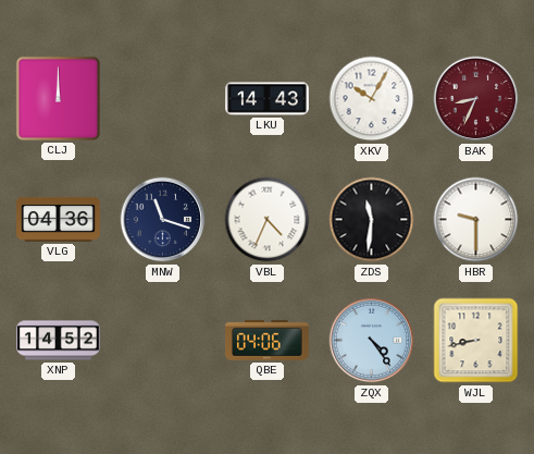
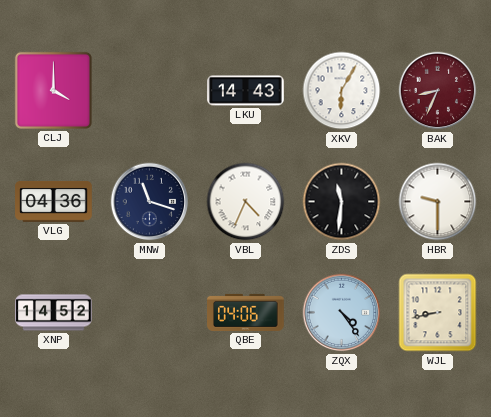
CLJ: 12:00 -> 4:00 (53, 90)
XKV: 10:05 -> 6:05 (342, 91)
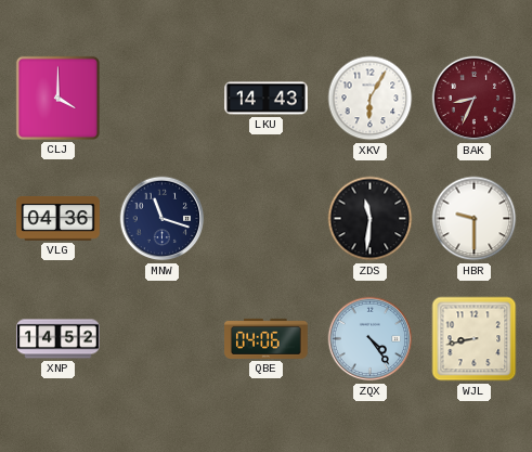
VBL: 4:34 -> none (246, 202)
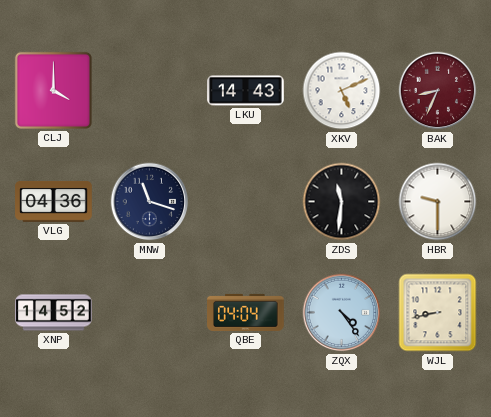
XKV: 6:05 -> 5:11 (342, 91)
QBE: 04:06 -> 04:04 (246, 312)
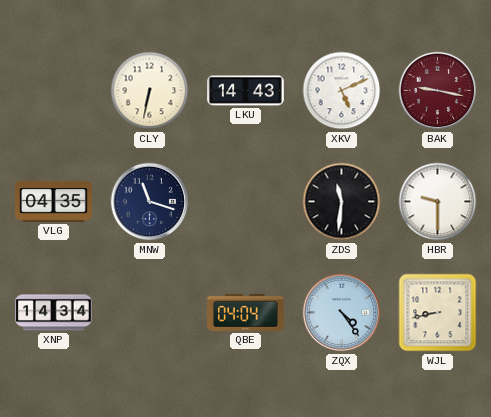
CLJ: 4:00 -> none (53, 90)
CLY: none -> 6:32 (150, 91)
BAK: 8:34 -> 9:17 (438, 91)
VLG: 04:36 -> 04:35 (54, 202)
XNP: 14:52 -> 14:34 (54, 313)
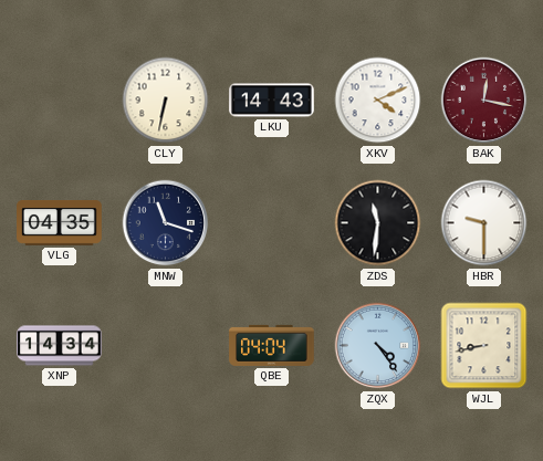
XKV: 5:11 -> 4:11 (378, 101)
BAK: 9:17 -> 12:17 (484, 101)
